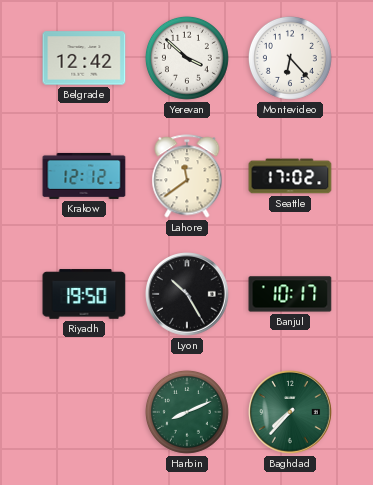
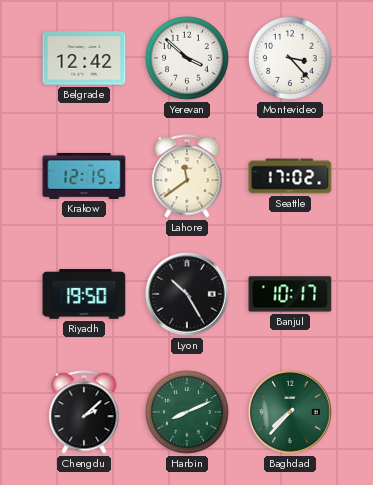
Montevideo: 6:23 -> 3:23 (290, 58)
Krakow: 12:12 -> 12:15 (84, 176)
Chengdu: none -> 2:08 (84, 412)
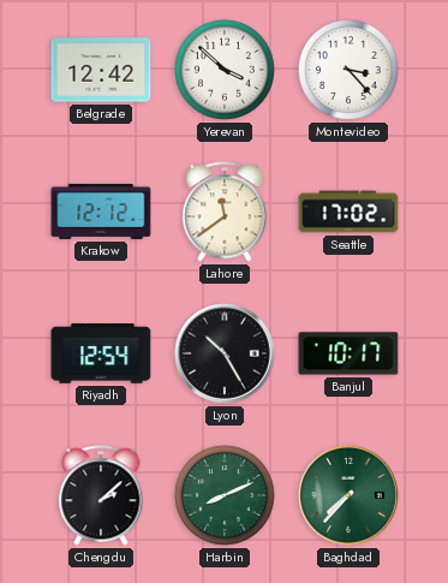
Krakow: 12:15 -> 12:12 (101, 212)
Riyadh: 19:50 -> 12:54 (101, 353)
